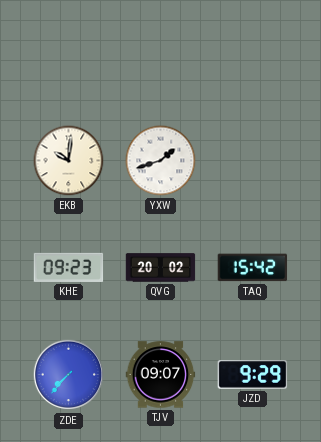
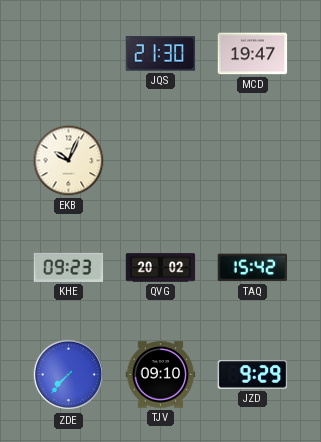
JQS: none -> 21:30 (161, 54)
MCD: none -> 19:47 (253, 54)
EKB: 10:01 -> 10:04 (69, 161)
YXW: 1:42 -> none (161, 161)
TJV: 09:07 -> 09:10 (161, 375)
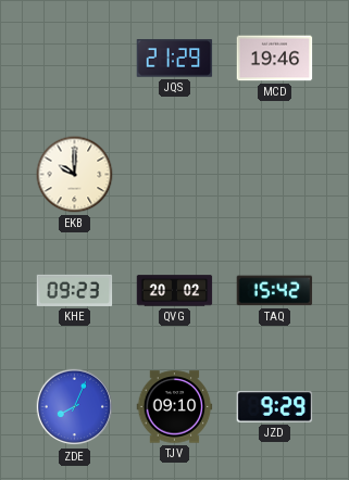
JQS: 21:30 -> 21:29 (175, 59)
MCD: 19:47 -> 19:46 (275, 59)
EKB: 10:04 -> 10:00 (75, 175)
ZDE: 7:37 -> 8:04 (75, 407)
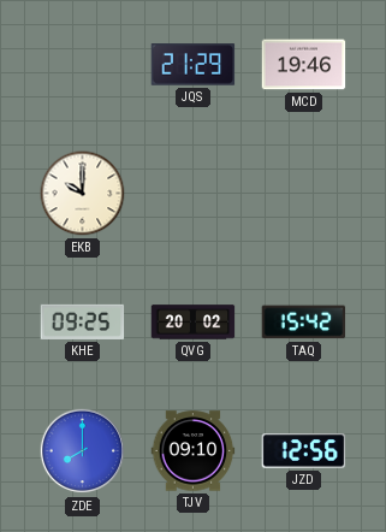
KHE: 09:23 -> 09:25 (83, 321)
ZDE: 8:04 -> 8:00 (83, 451)
JZD: 9:29 -> 12:56 (304, 451)
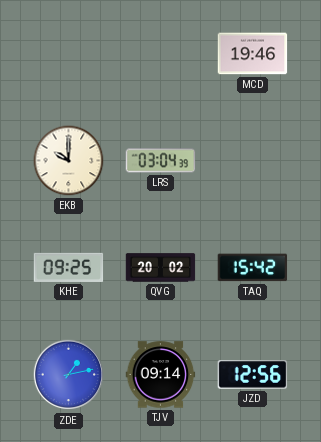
JQS: 21:29 -> none (194, 65)
LRS: none -> 03:04 (161, 161)
ZDE: 8:00 -> 1:13 (69, 375)
TJV: 09:10 -> 09:14 (161, 375)
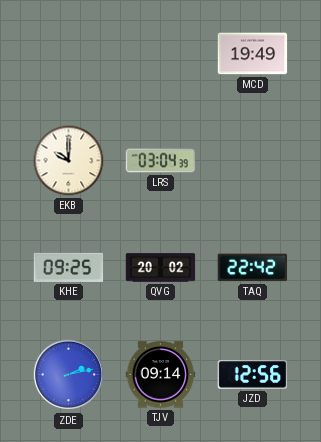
MCD: 19:46 -> 19:49 (253, 54)
TAQ: 15:42 -> 22:42 (253, 268)
ZDE: 1:13 -> 2:13 (69, 375)
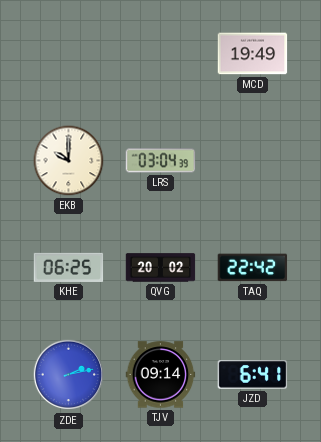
KHE: 09:25 -> 06:25 (69, 267)
JZD: 12:56 -> 6:41 (253, 375)
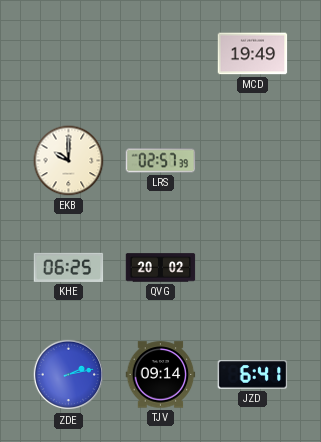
LRS: 03:04 -> 02:57 (161, 161)
TAQ: 22:42 -> none (253, 268)
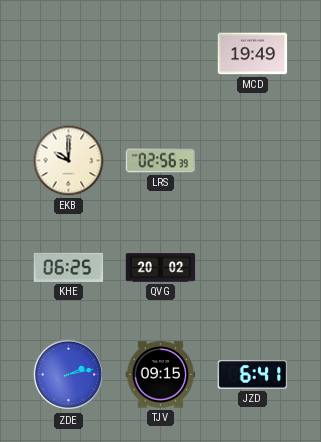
LRS: 02:57 -> 02:56 (161, 161)
TJV: 09:14 -> 09:15 (161, 375)
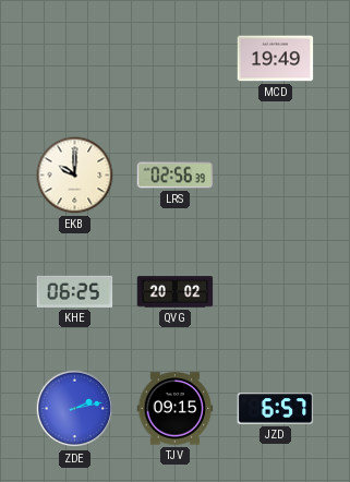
JZD: 6:41 -> 6:57 (276, 409)
